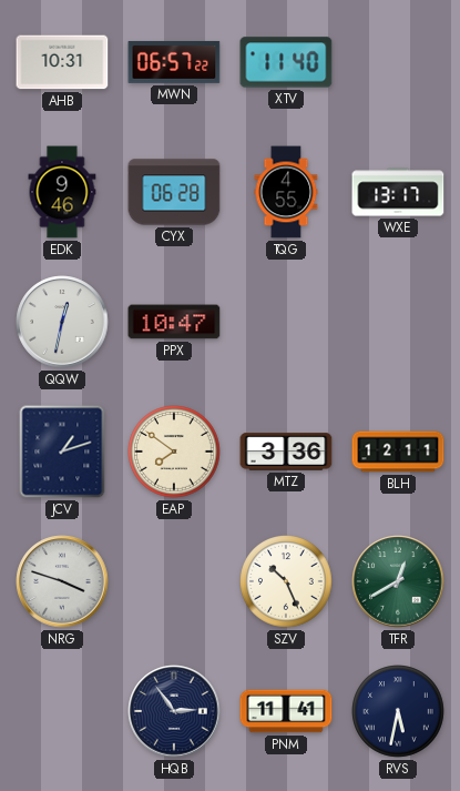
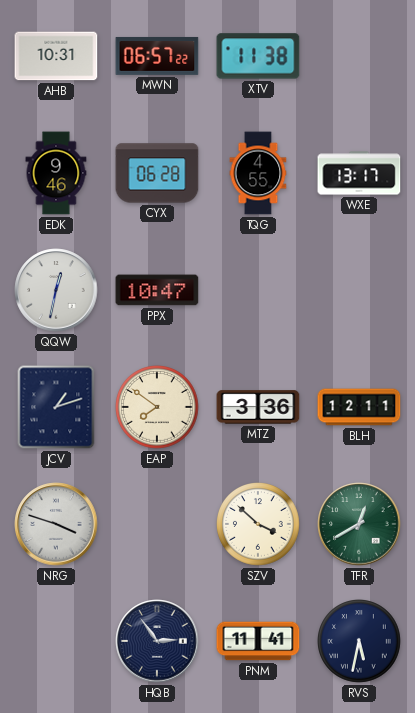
XTV: 11:40 -> 11:38 (258, 56)
SZV: 10:26 -> 3:52 (259, 525)
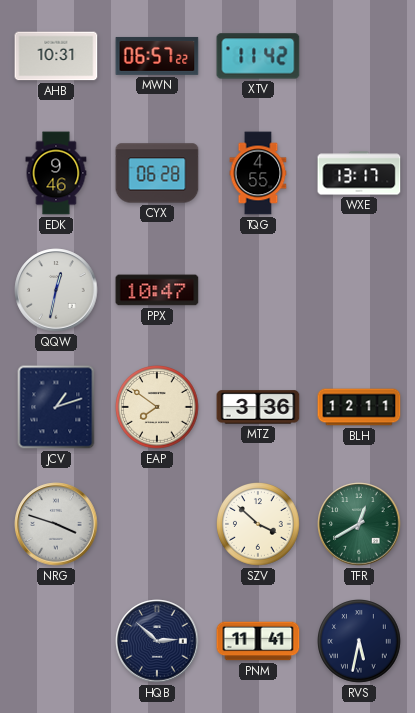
XTV: 11:38 -> 11:42 (258, 56)
HQB: 2:54 -> 2:52 (157, 641)
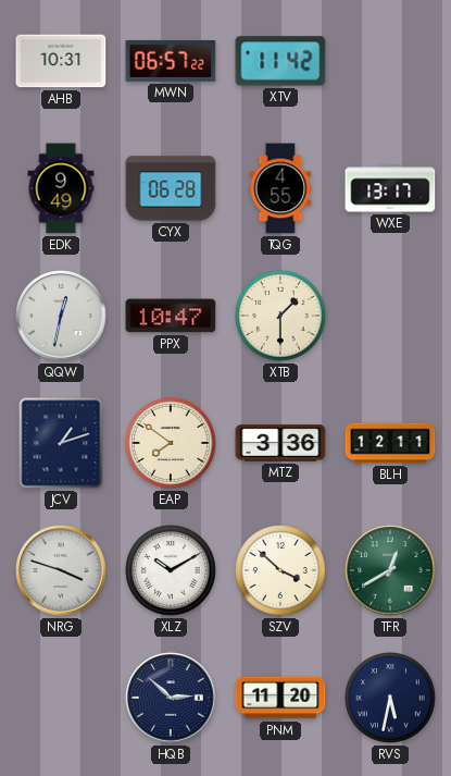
EDK: 9:46 -> 9:49 (61, 188)
XTB: none -> 1:30 (281, 317)
XLZ: none -> 10:10 (172, 571)
PNM: 11:41 -> 11:20 (280, 698)
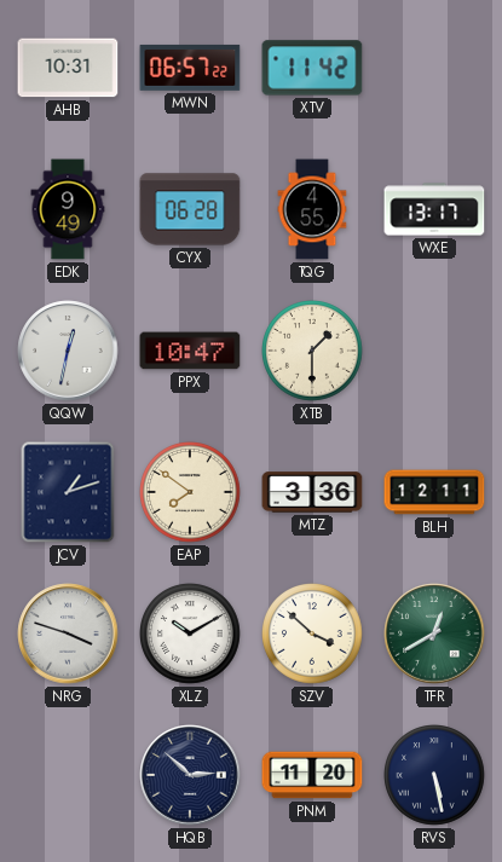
RVS: 5:32 -> 5:28 (435, 776)
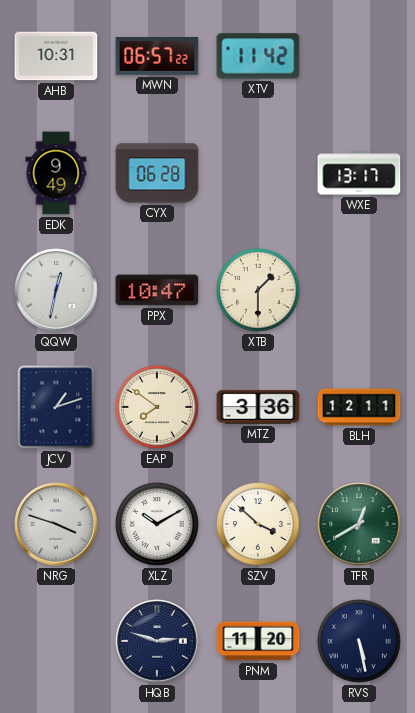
TQG: 4:55 -> none (312, 209)
HQB: 2:52 -> 2:48 (157, 641)
